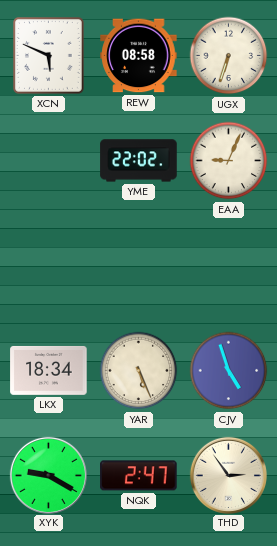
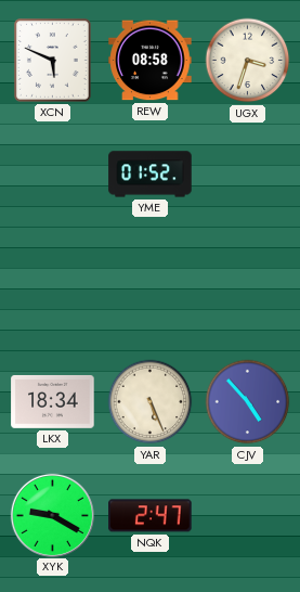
UGX: 6:33 -> 3:33 (248, 61)
YME: 22:02 -> 01:52 (151, 175)
EAA: 9:04 -> none (229, 161)
CJV: 4:57 -> 4:53 (248, 402)
THD: 2:54 -> none (228, 475)
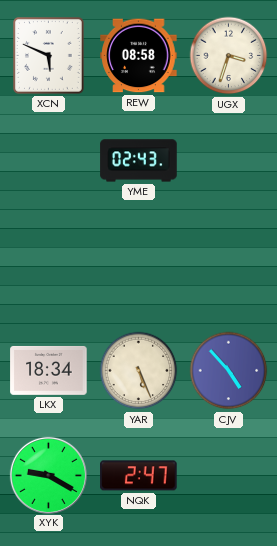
YME: 01:52 -> 02:43 (139, 161)
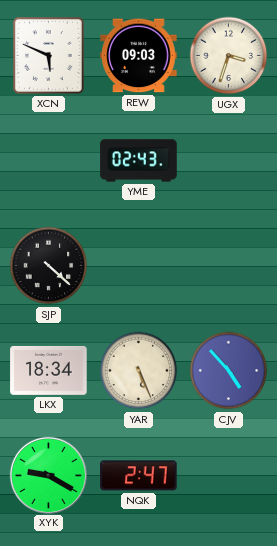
REW: 08:58 -> 09:03 (139, 56)
SJP: none -> 4:22 (49, 266)
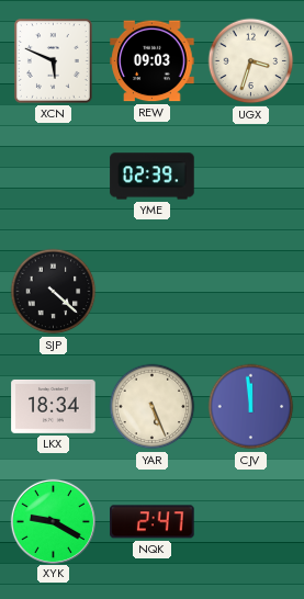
YME: 02:43 -> 02:39 (153, 177)
CJV: 4:53 -> 11:59 (251, 407)
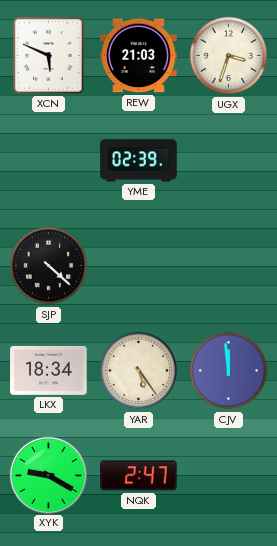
REW: 09:03 -> 21:03 (139, 56)
YAR: 5:26 -> 5:24 (139, 371)
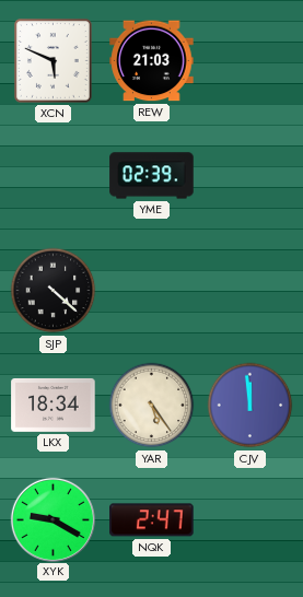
UGX: 3:33 -> none (229, 56)
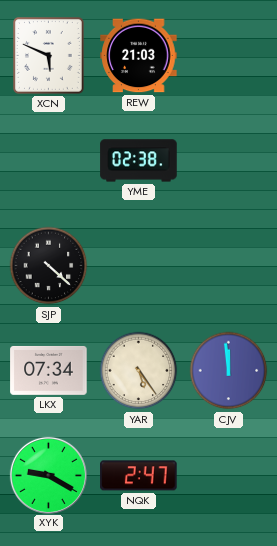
YME: 02:39 -> 02:38 (139, 161)
LKX: 18:34 -> 07:34 (49, 370)
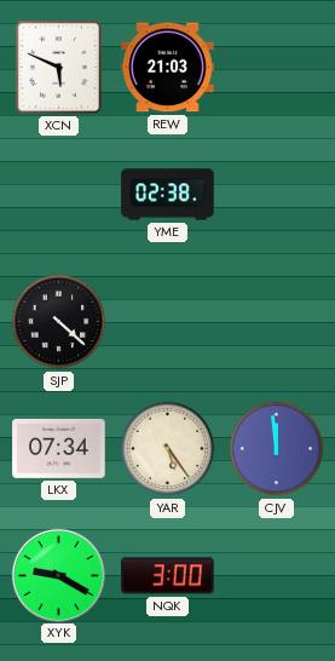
NQK: 2:47 -> 3:00 (168, 576)
